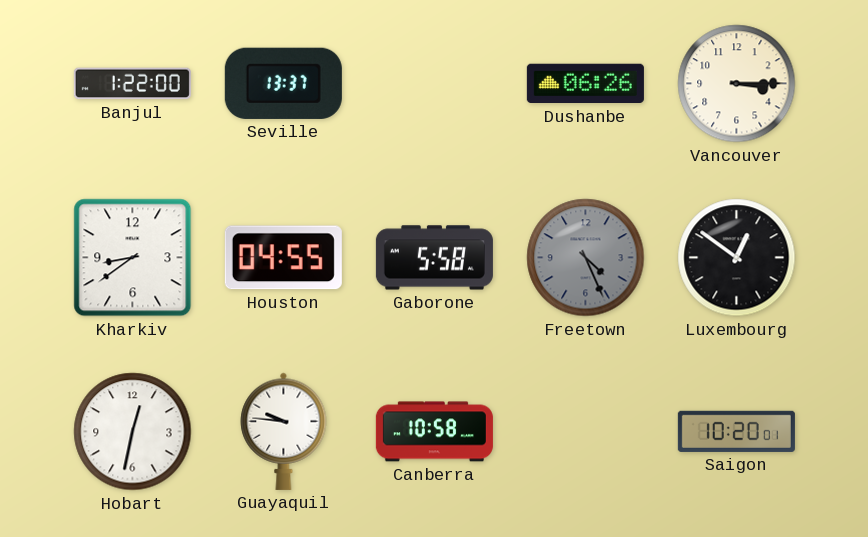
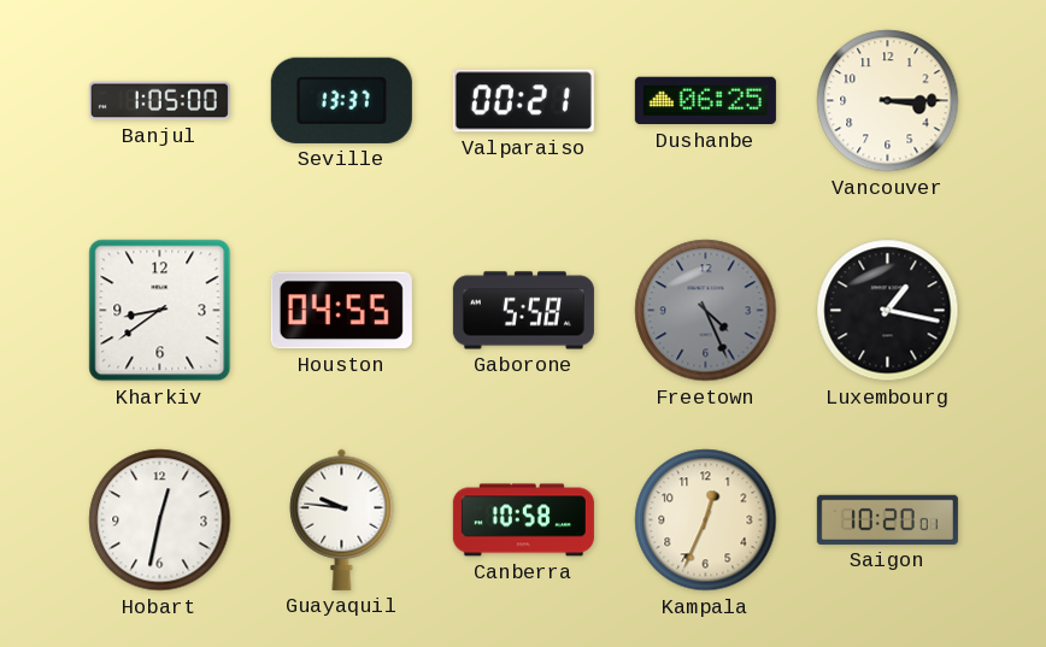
Banjul: 1:22 -> 1:05 (159, 101)
Valparaiso: none -> 00:21 (523, 101)
Dushanbe: 06:26 -> 06:25 (705, 101)
Luxembourg: 12:51 -> 1:17 (888, 311)
Kampala: none -> 12:34 (706, 520)
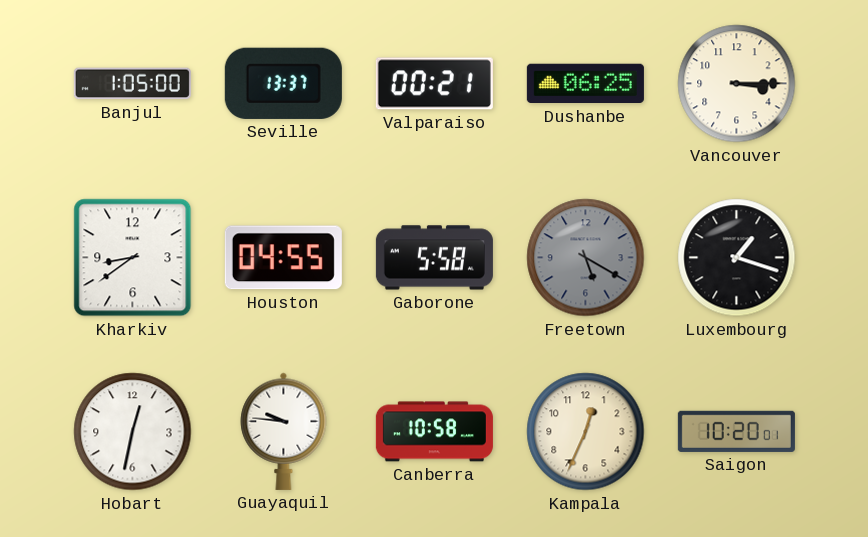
Freetown: 4:26 -> 5:20 (586, 258)
Luxembourg: 1:17 -> 1:18 (737, 258)
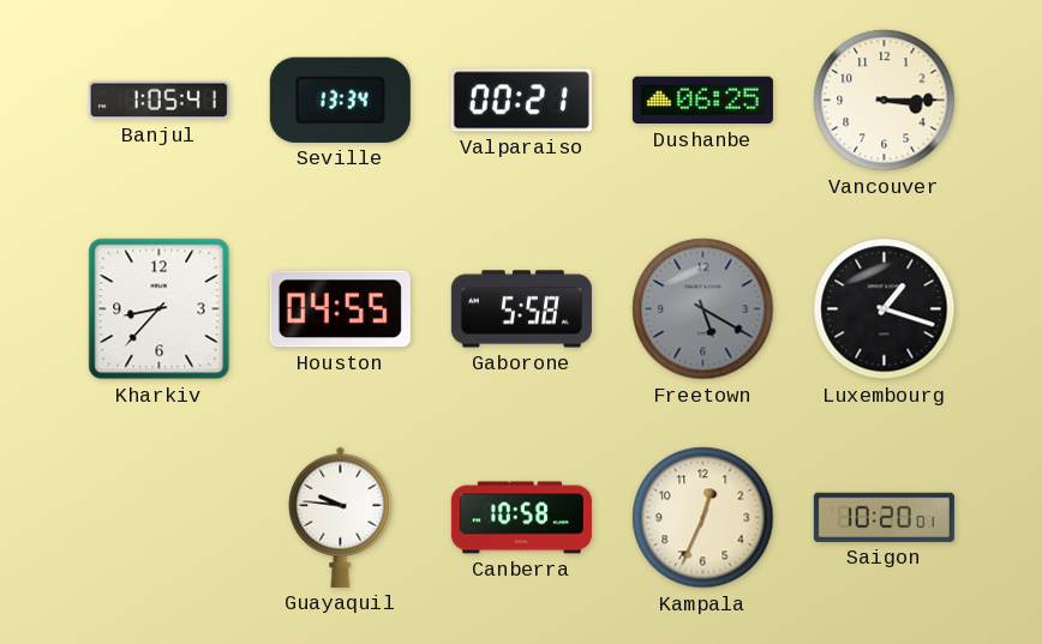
Banjul: 1:05:00 -> 1:05:41 (158, 101)
Seville: 13:37 -> 13:34 (340, 100)
Kharkiv: 8:39 -> 8:37 (160, 309)
Hobart: 12:32 -> none (133, 432)
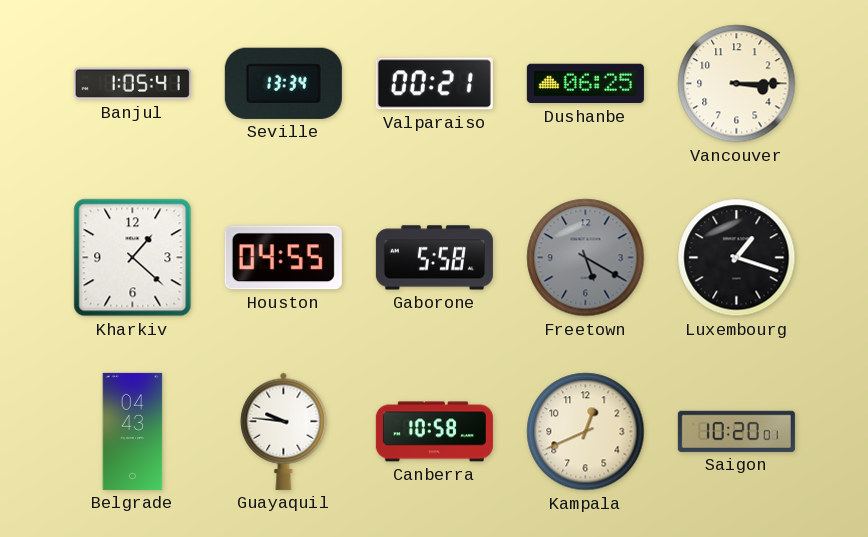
Kharkiv: 8:37 -> 1:22 (133, 258)
Belgrade: none -> 04:43 (133, 431)
Kampala: 12:34 -> 12:41 (586, 432)
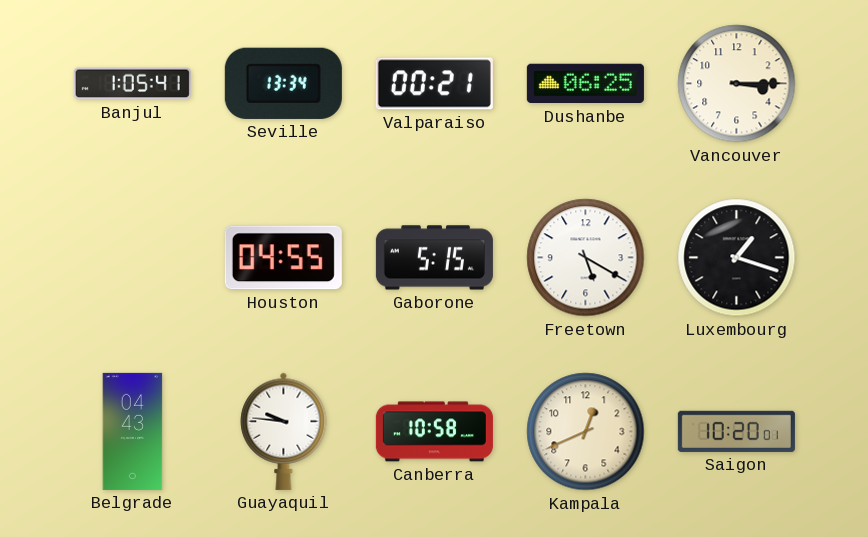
Kharkiv: 1:22 -> none (133, 258)
Gaborone: 5:58 -> 5:15 (434, 258)
Freetown dial: grey -> white (586, 258)
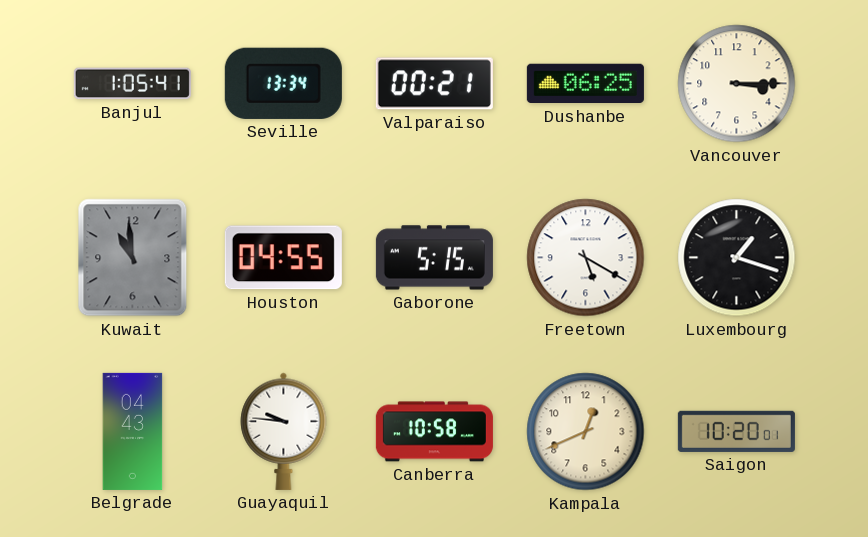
Kuwait: none -> 10:59 (133, 258)
